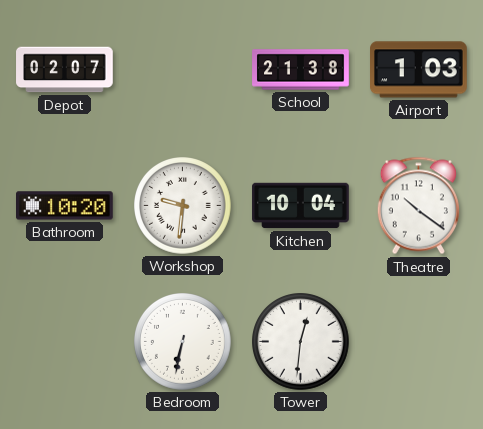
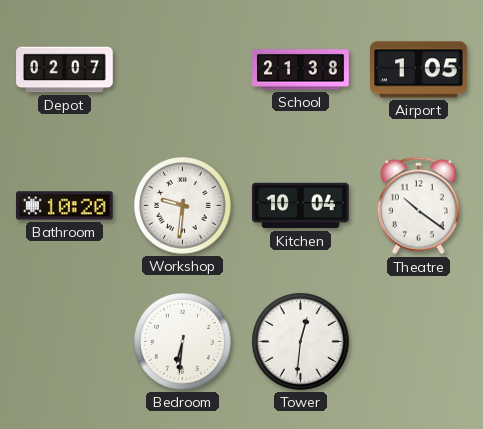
Airport: 1:03 -> 1:05 (419, 70)
Bedroom: 6:32 -> 6:31 (183, 342)
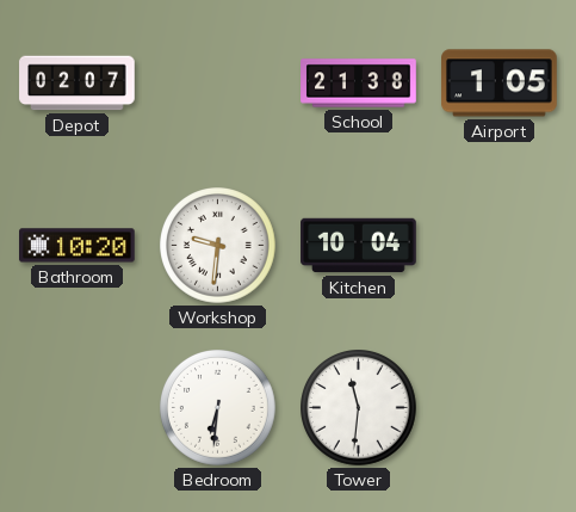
Theatre: 10:21 -> none (418, 206)
Tower: 12:31 -> 11:31 (359, 408)
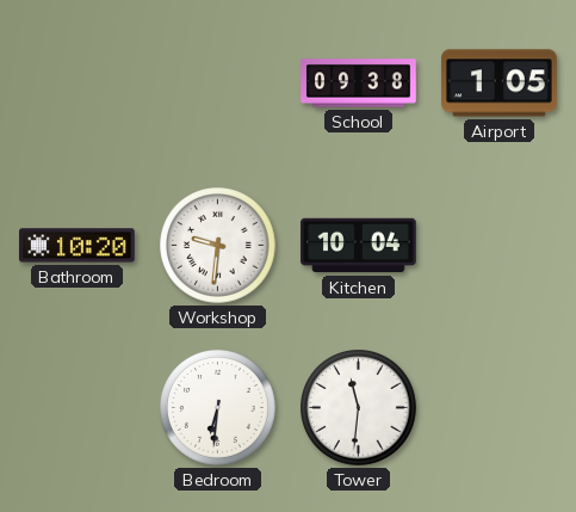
Depot: 02:07 -> none (78, 84)
School: 21:38 -> 09:38 (359, 84)
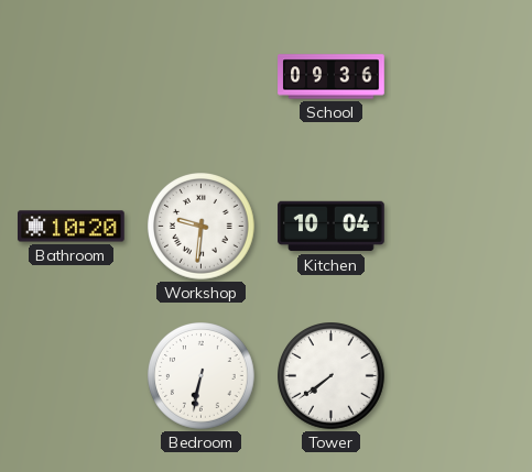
School: 09:38 -> 09:36 (332, 77)
Airport: 1:05 -> none (500, 84)
Bedroom: 6:31 -> 6:32 (202, 376)
Tower: 11:31 -> 7:39 (332, 376)
